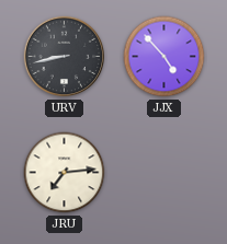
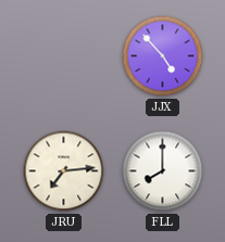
URV: 8:43 -> none (65, 57)
FLL: none -> 8:00 (163, 171)
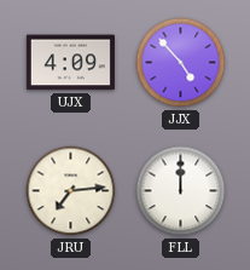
UJX: none -> 4:09 (70, 63)
FLL: 8:00 -> 12:00 (181, 191)
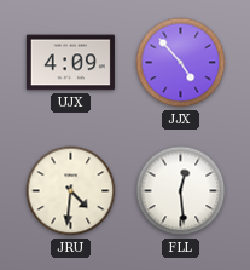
JRU: 7:14 -> 4:31 (71, 191)
FLL: 12:00 -> 12:29 (181, 191)
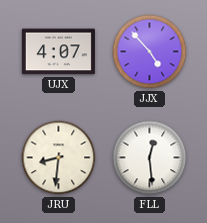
UJX: 4:09 -> 4:07 (58, 52)
JRU: 4:31 -> 8:31 (59, 158)
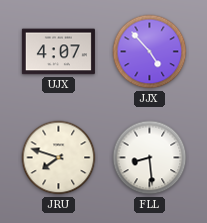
JRU: 8:31 -> 7:48 (59, 158)
FLL: 12:29 -> 8:29 (150, 158)
